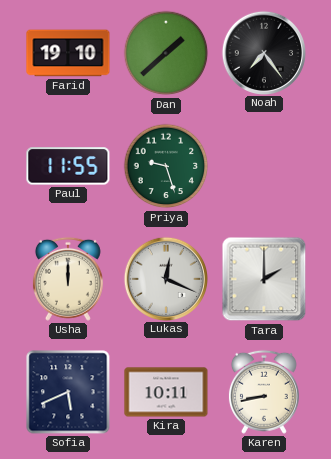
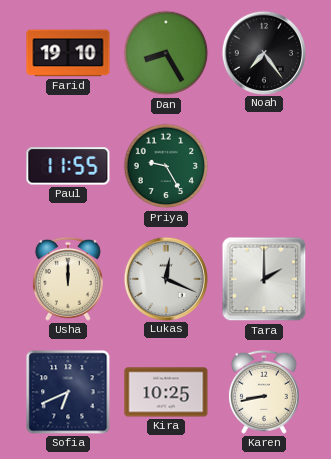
Dan: 1:38 -> 8:25 (166, 53)
Priya: 9:27 -> 9:25 (166, 166)
Sofia: 5:41 -> 6:41 (68, 392)
Kira: 10:11 -> 10:25 (166, 392)
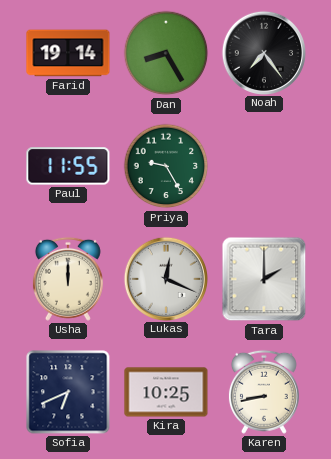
Farid: 19:10 -> 19:14 (68, 53)
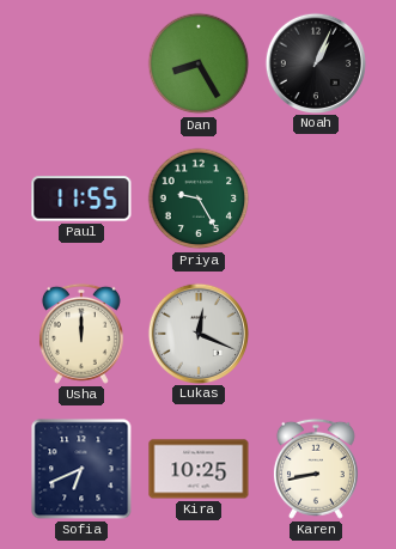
Farid: 19:14 -> none (68, 53)
Noah: 7:24 -> 1:04 (315, 62)
Tara: 2:00 -> none (264, 279)
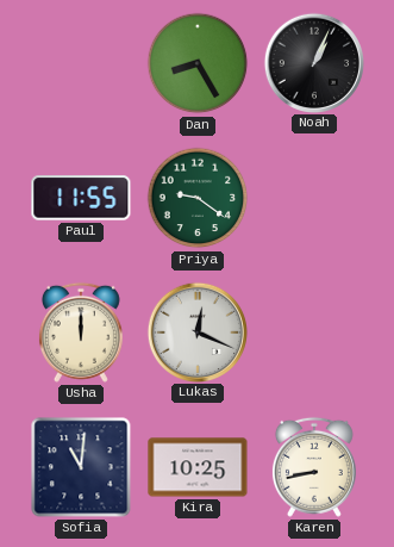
Priya: 9:25 -> 9:21 (198, 198)
Sofia: 6:41 -> 11:01 (81, 467)
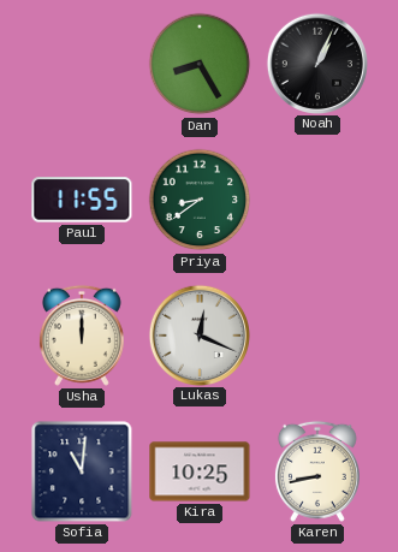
Priya: 9:21 -> 8:39 (200, 200)
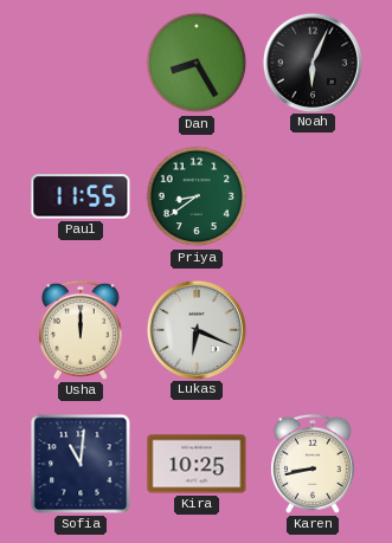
Noah: 1:04 -> 6:04 (311, 62)
Lukas: 12:19 -> 6:19 (195, 329)
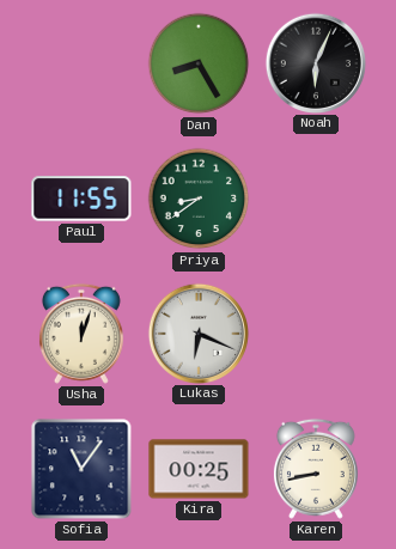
Usha: 12:00 -> 12:03 (81, 334)
Sofia: 11:01 -> 11:06 (81, 469)
Kira: 10:25 -> 00:25 (199, 469)
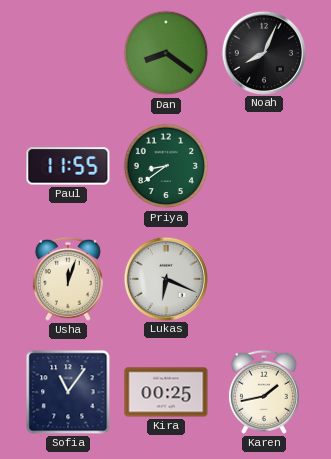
Dan: 8:25 -> 8:21 (166, 53)
Noah: 6:04 -> 8:04 (263, 52)
Karen: 8:43 -> 1:43 (264, 392)
